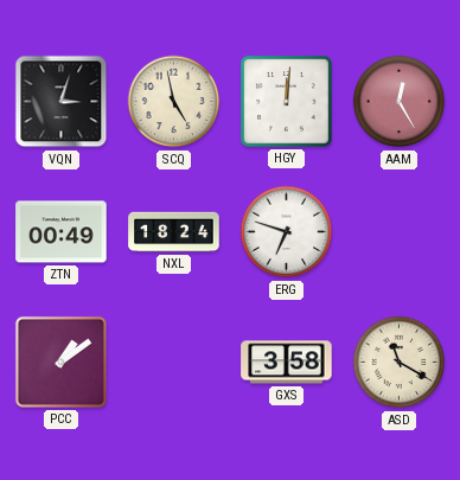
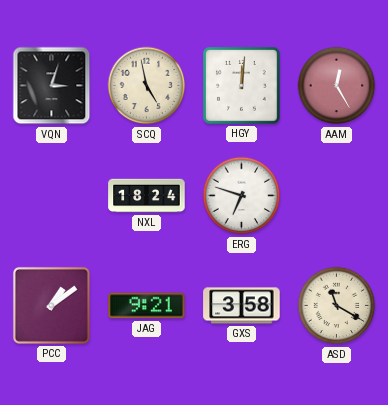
ZTN: 00:49 -> none (62, 232)
JAG: none -> 9:21 (147, 306)
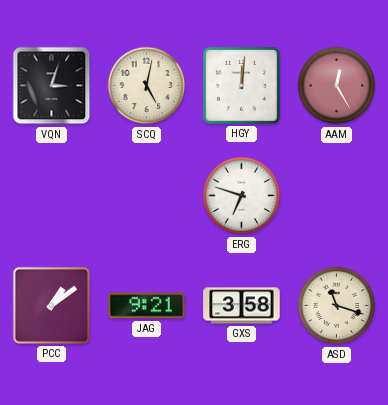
SCQ: 4:58 -> 5:02 (147, 86)
NXL: 18:24 -> none (147, 196)
ASD: 11:20 -> 11:18 (337, 306)
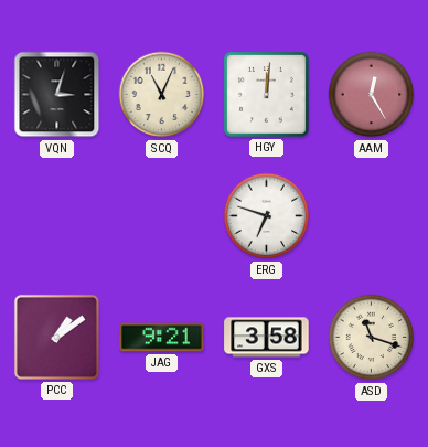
SCQ: 5:02 -> 11:04 (162, 95)
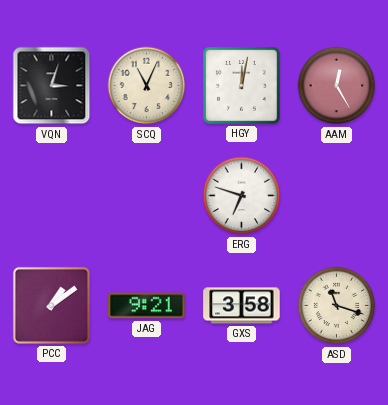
HGY: 12:01 -> 12:02 (242, 86)
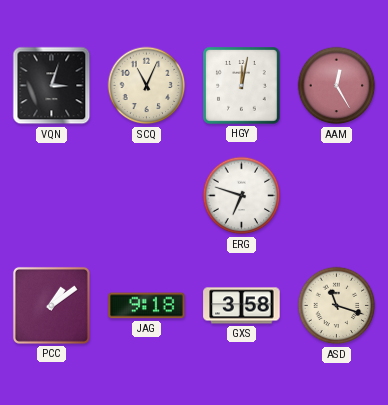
JAG: 9:21 -> 9:18 (147, 306)
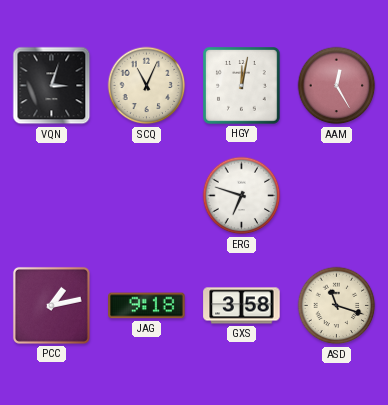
PCC: 1:09 -> 1:13 (51, 305)
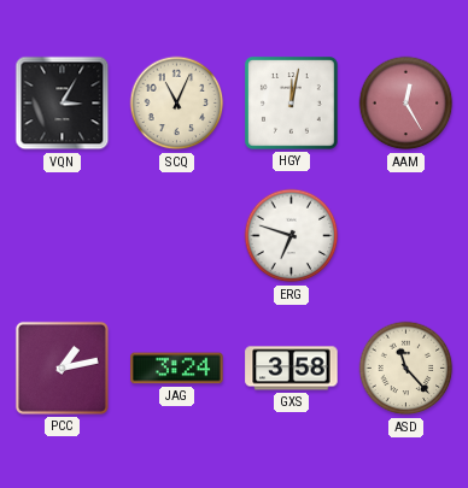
VQN: 3:03 -> 3:05 (63, 104)
JAG: 9:18 -> 3:24 (177, 369)
ASD: 11:18 -> 11:23 (406, 369)
